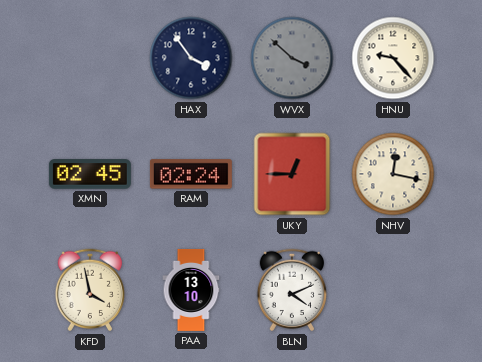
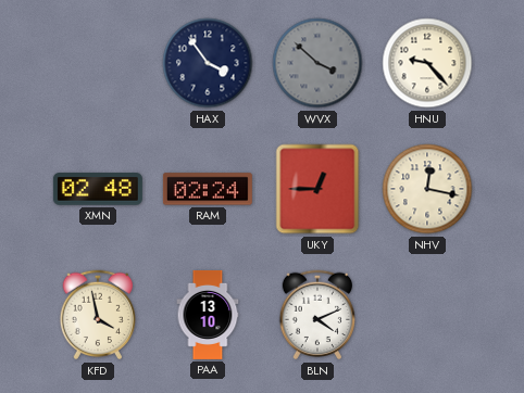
XMN: 02:45 -> 02:48 (98, 189)
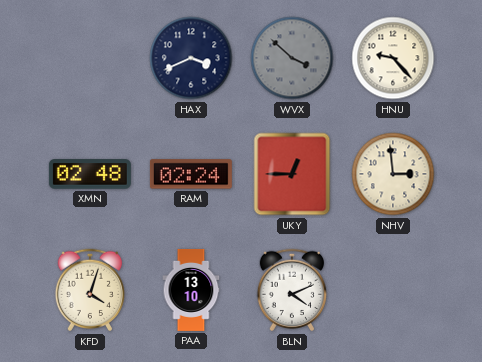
HAX: 3:54 -> 3:41 (191, 58)
NHV: 12:17 -> 2:59 (393, 174)
KFD: 3:58 -> 4:03 (90, 290)
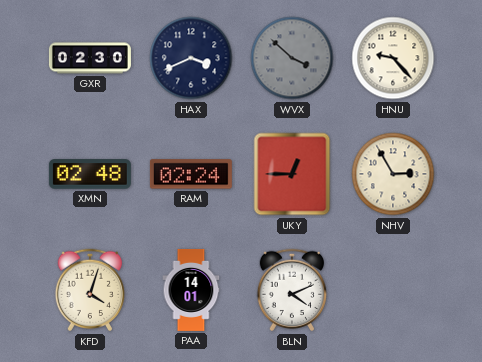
GXR: none -> 02:30 (90, 58)
NHV: 2:59 -> 2:55 (393, 174)
PAA: 13:10 -> 14:01 (191, 290)
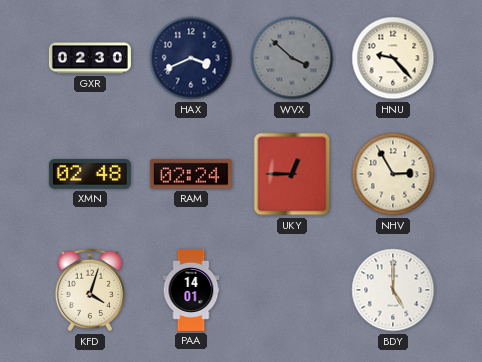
BLN: 4:11 -> none (292, 290)
BDY: none -> 5:00 (393, 290)
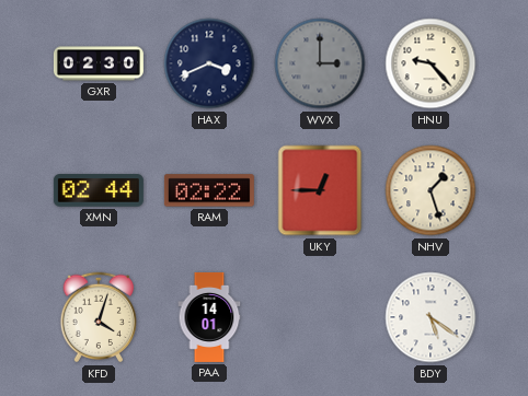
WVX: 3:52 -> 3:00 (320, 63)
XMN: 02:48 -> 02:44 (99, 190)
RAM: 02:24 -> 02:22 (209, 190)
NHV: 2:55 -> 1:27 (431, 190)
BDY: 5:00 -> 5:21 (431, 317)
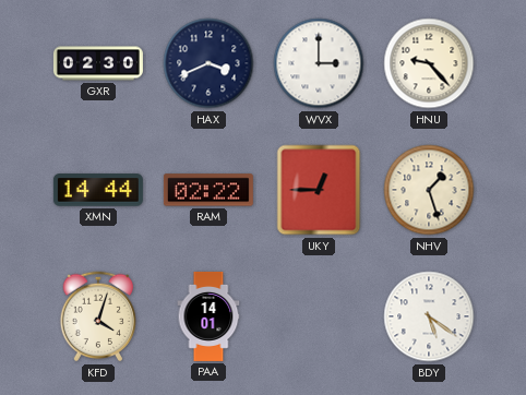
WVX dial: grey -> white (319, 63)
XMN: 02:44 -> 14:44 (98, 190)
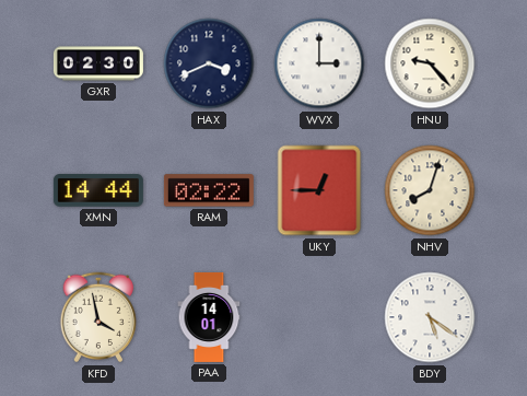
NHV: 1:27 -> 8:03 (430, 190)
KFD: 4:03 -> 3:58 (98, 317)
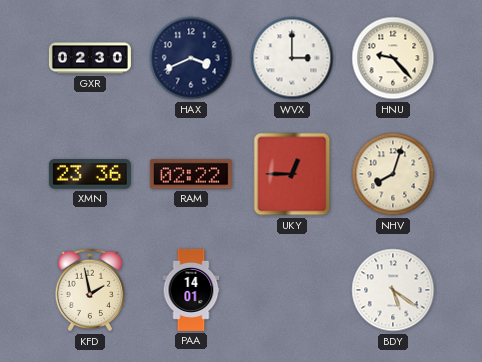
XMN: 14:44 -> 23:36 (90, 174)
KFD: 3:58 -> 1:58 (90, 290)
